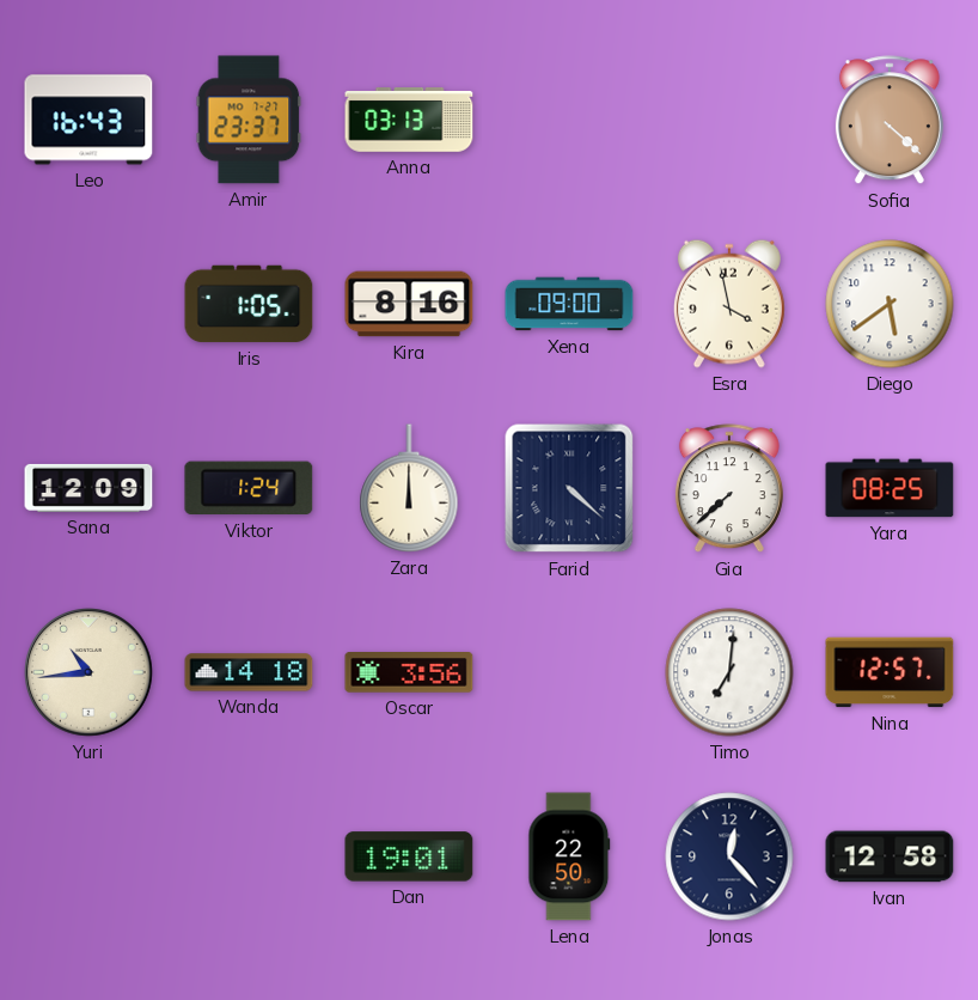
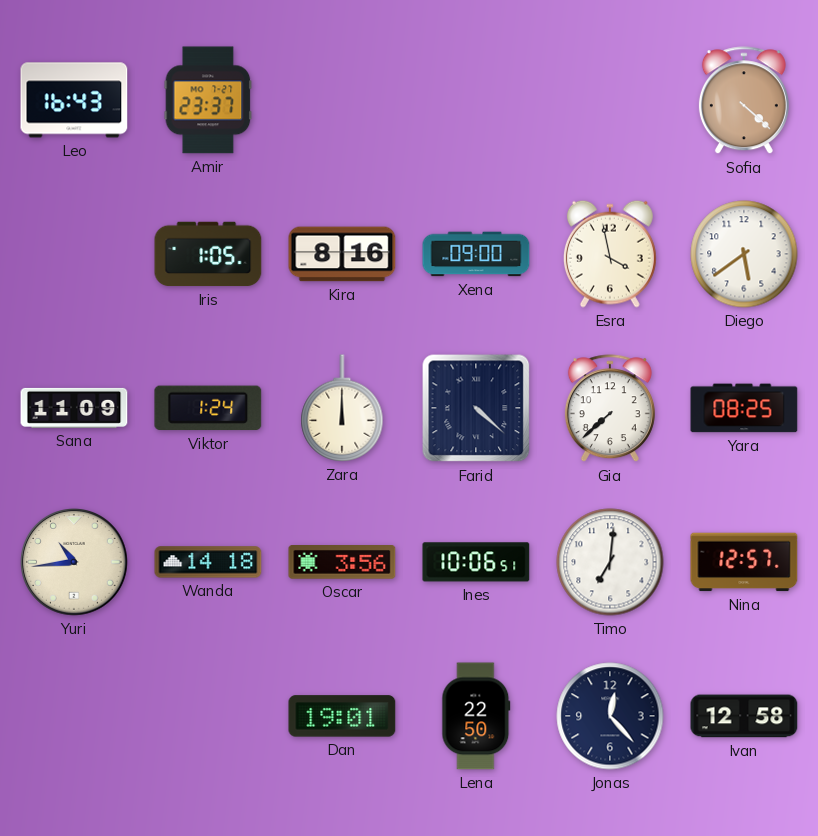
Anna: 03:13 -> none (409, 121)
Sana: 12:09 -> 11:09 (74, 408)
Ines: none -> 10:06 (476, 562)
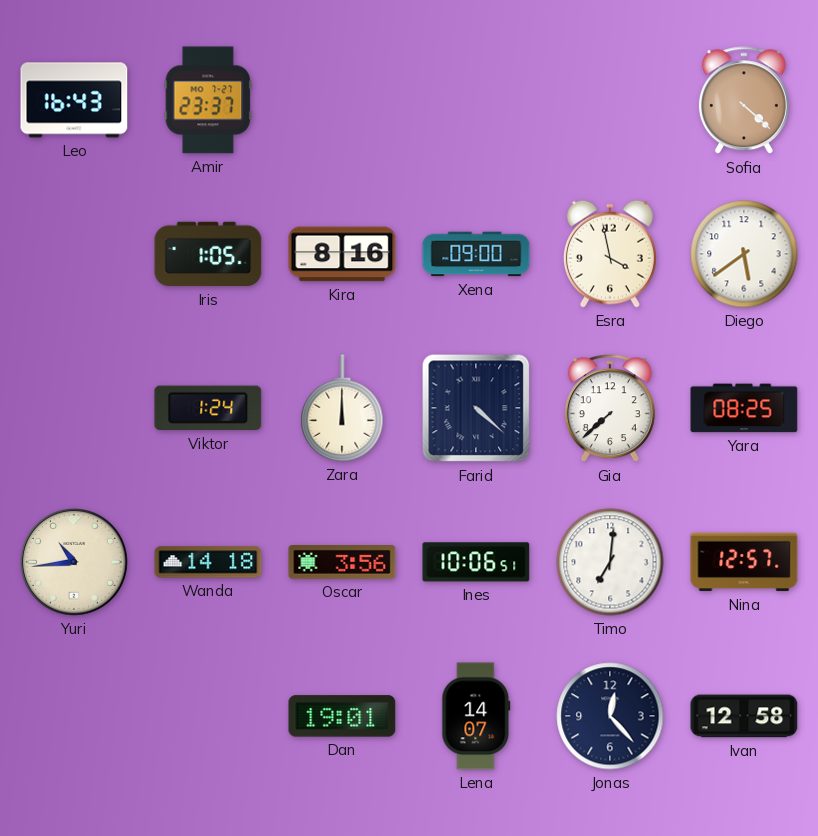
Sana: 11:09 -> none (74, 408)
Lena: 22:50 -> 14:07 (476, 716)
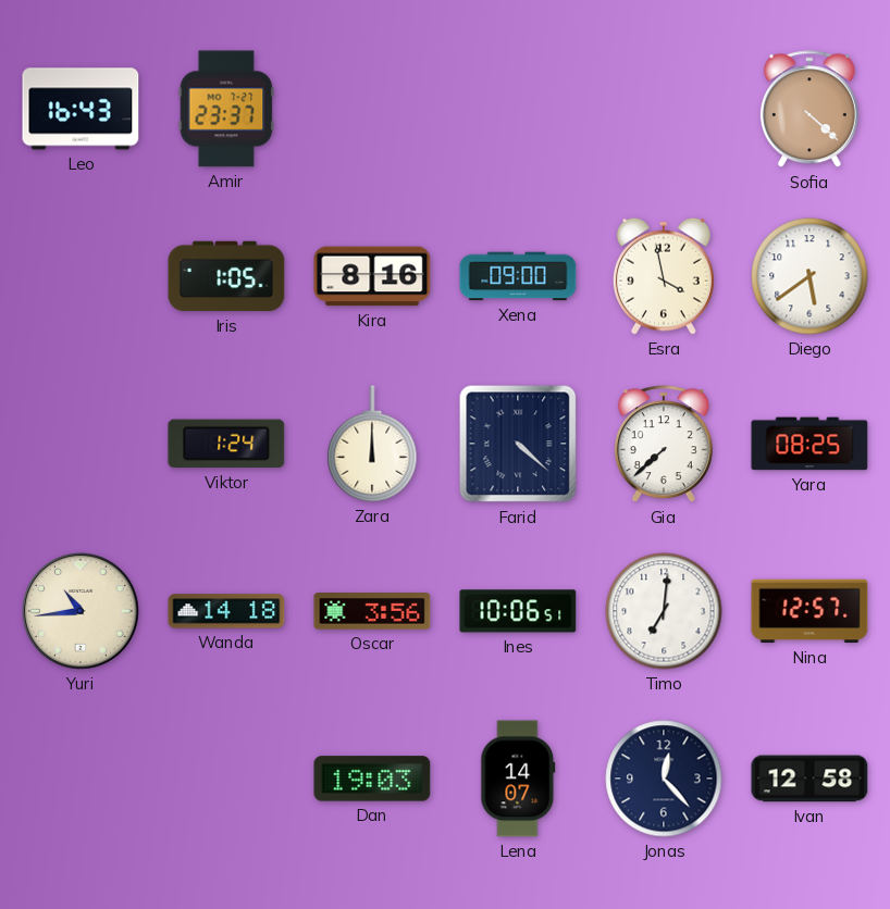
Dan: 19:01 -> 19:03 (372, 779)
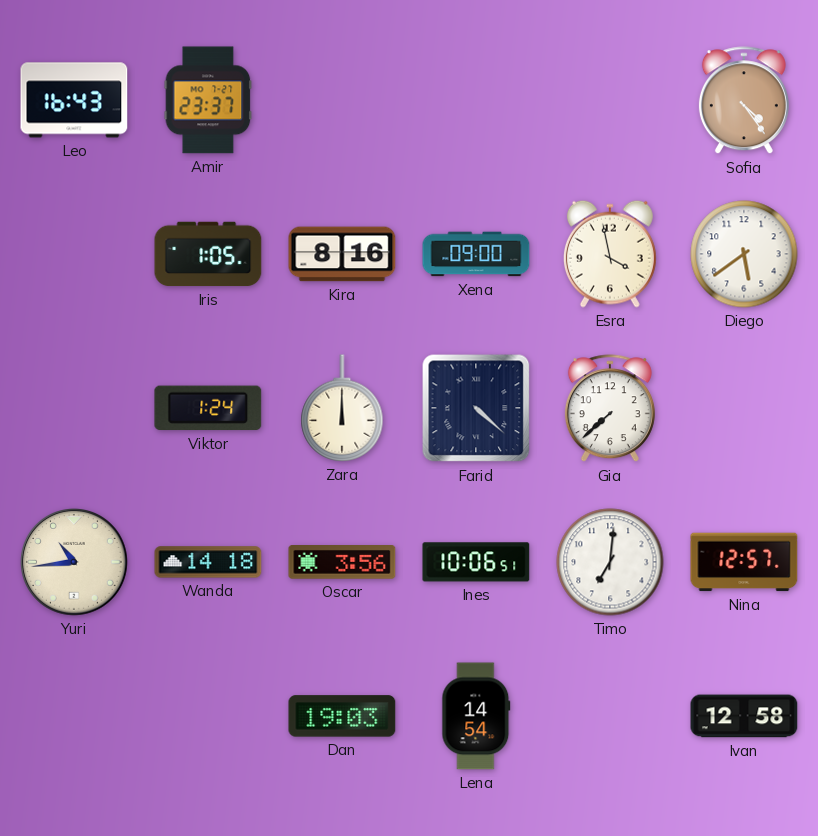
Sofia: 4:22 -> 4:24 (744, 101)
Yara: 08:25 -> none (809, 444)
Lena: 14:07 -> 14:54 (476, 716)
Jonas: 12:23 -> none (664, 779)
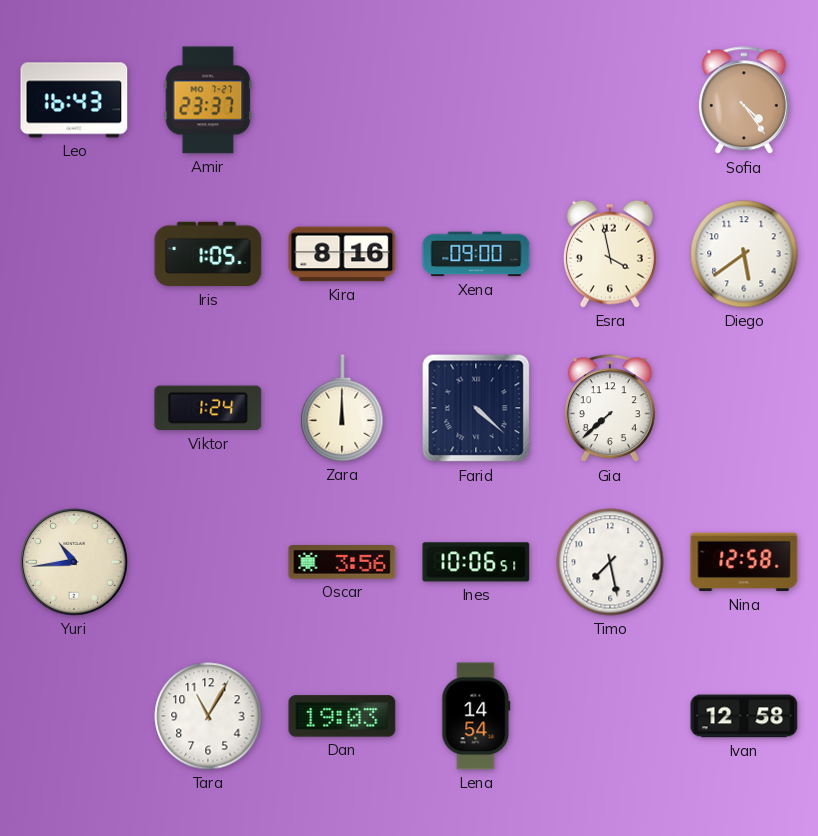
Wanda: 14:18 -> none (208, 562)
Timo: 7:01 -> 7:28 (610, 562)
Nina: 12:57 -> 12:58 (744, 562)
Tara: none -> 11:05 (208, 716)
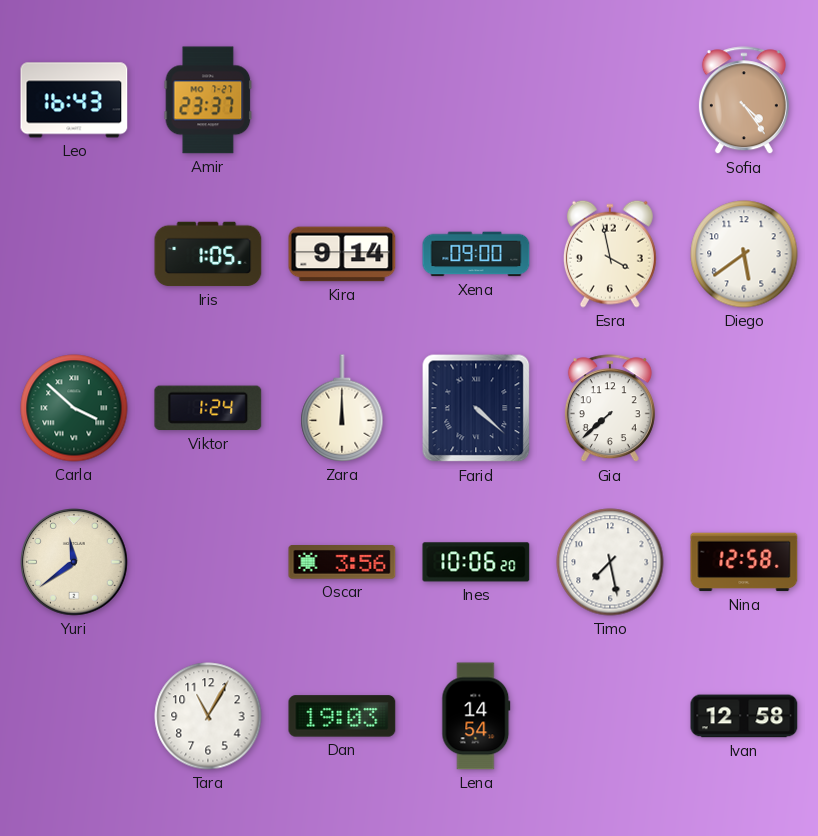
Kira: 8:16 -> 9:14 (342, 254)
Carla: none -> 3:52 (74, 408)
Yuri: 10:44 -> 11:39 (75, 563)
Ines: 10:06:51 -> 10:06:20 (476, 562)
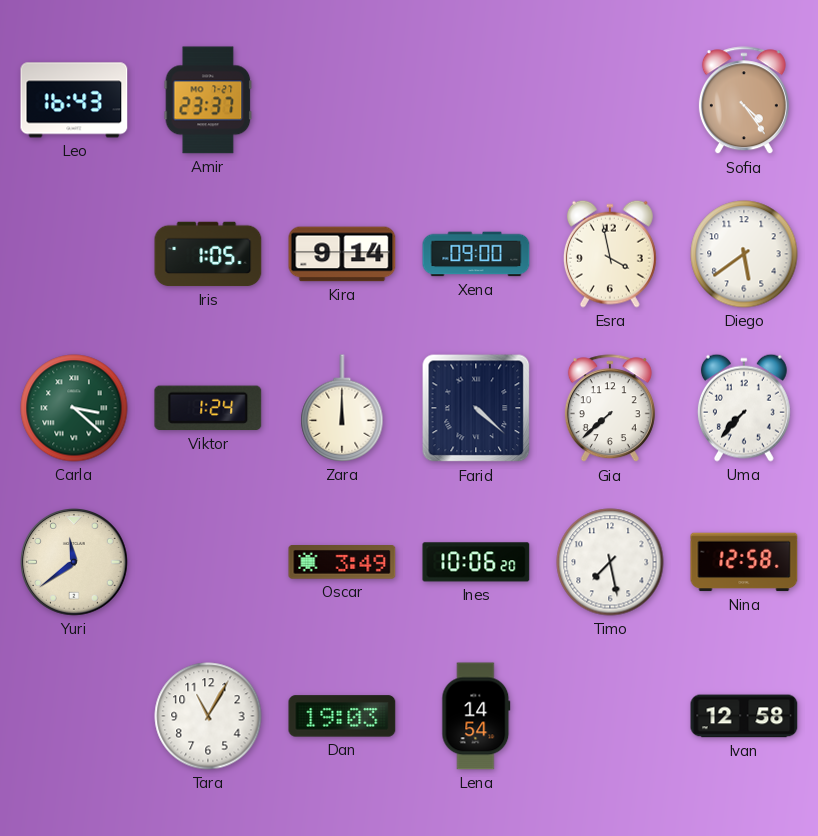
Carla: 3:52 -> 3:22 (74, 408)
Uma: none -> 7:37 (744, 408)
Oscar: 3:56 -> 3:49 (342, 562)
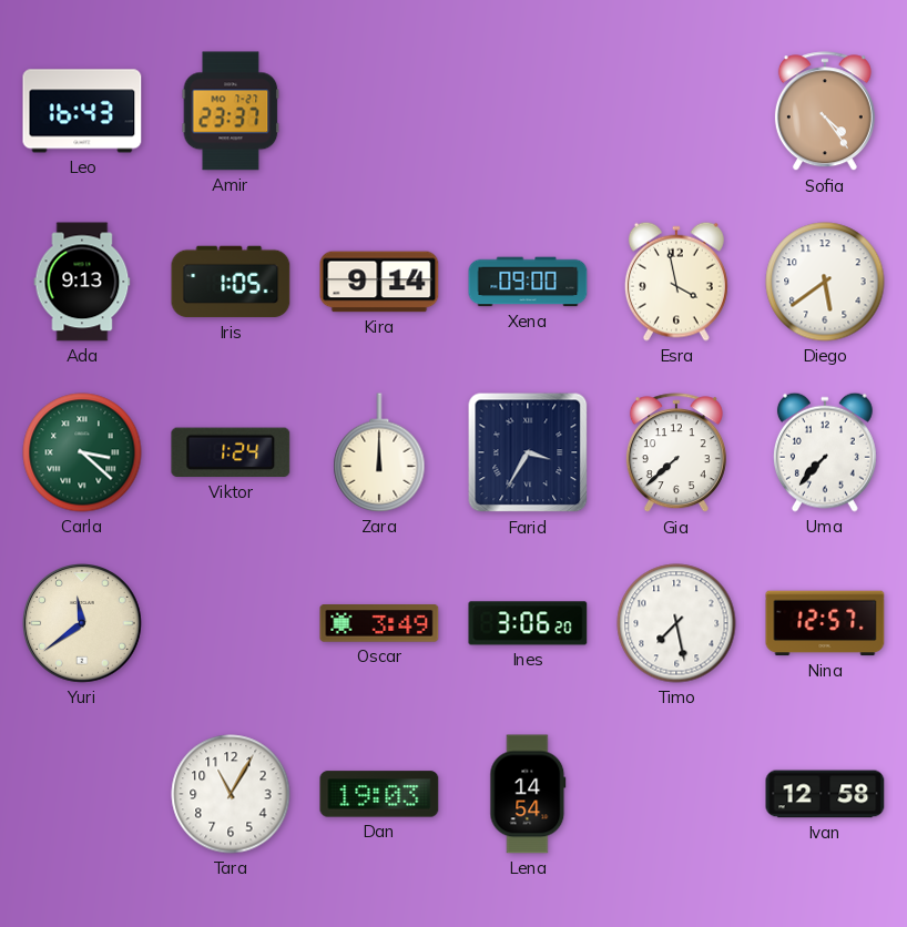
Ada: none -> 9:13 (82, 282)
Farid: 4:22 -> 3:35 (528, 452)
Ines: 10:06 -> 3:06 (528, 623)
Nina: 12:58 -> 12:57 (825, 623)
